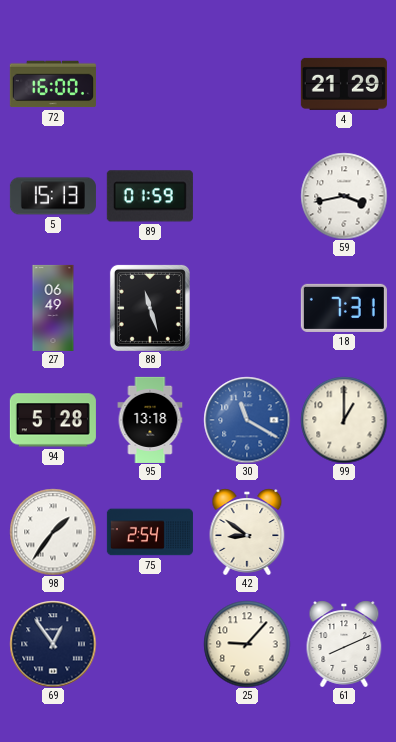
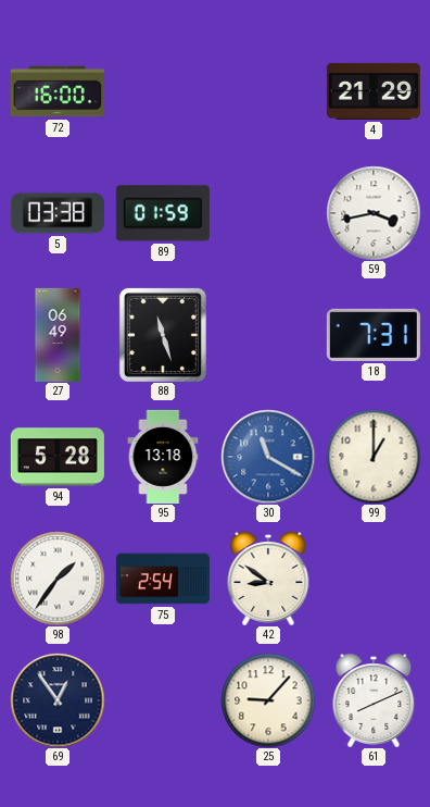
5: 15:13 -> 03:38 (58, 213)
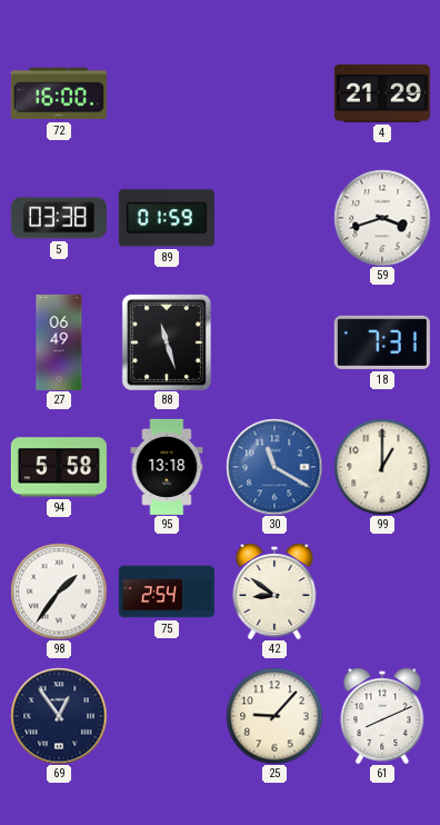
59: 3:43 -> 3:42 (382, 218)
94: 5:28 -> 5:58 (59, 467)
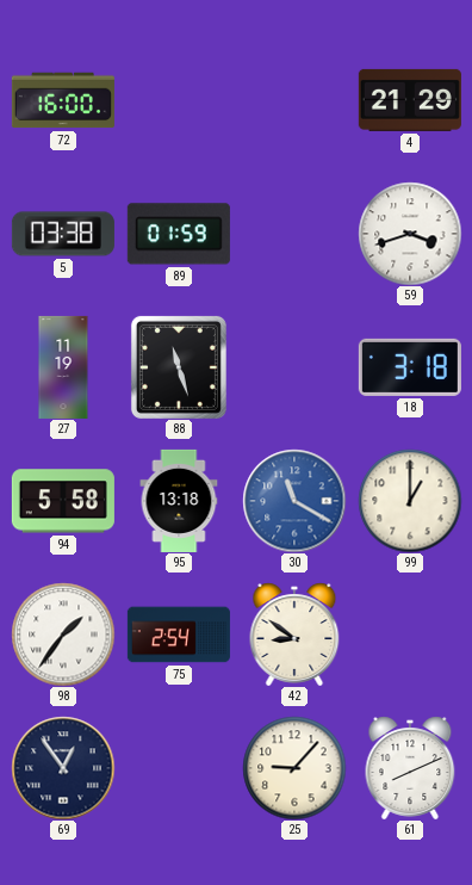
27: 06:49 -> 11:19 (63, 367)
18: 7:31 -> 3:18 (410, 367)
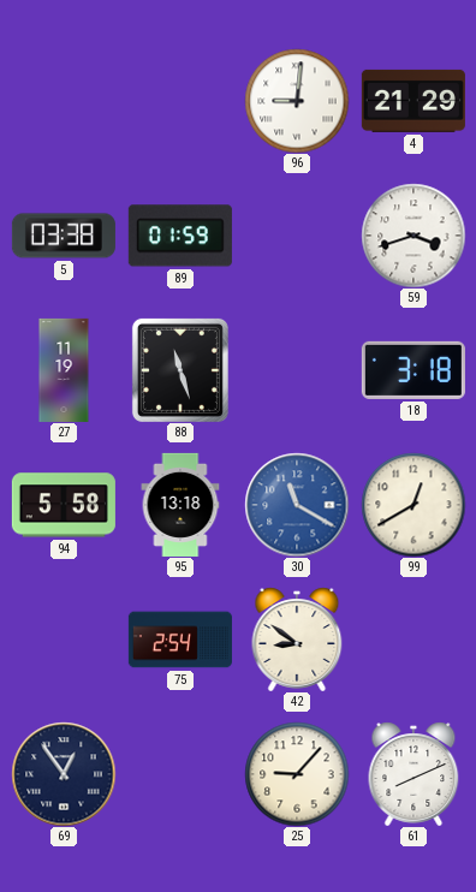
72: 16:00 -> none (63, 100)
96: none -> 9:01 (297, 101)
99: 1:00 -> 12:40 (413, 505)
98: 1:36 -> none (63, 635)
